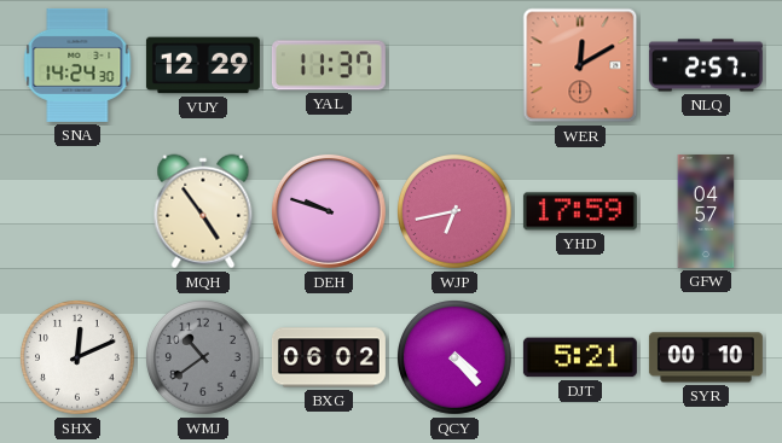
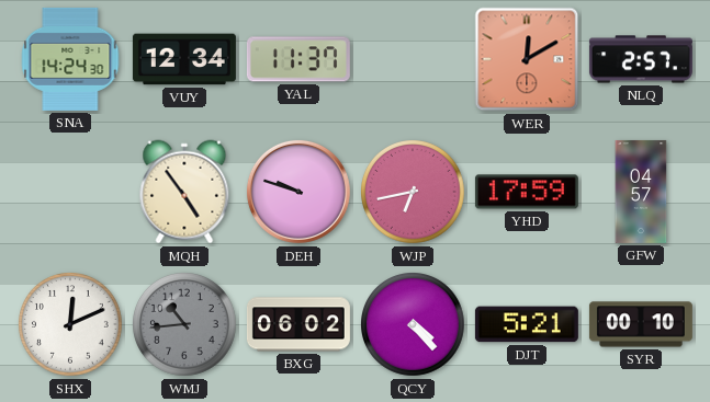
VUY: 12:29 -> 12:34 (184, 59)
WMJ: 10:39 -> 10:44 (185, 325)
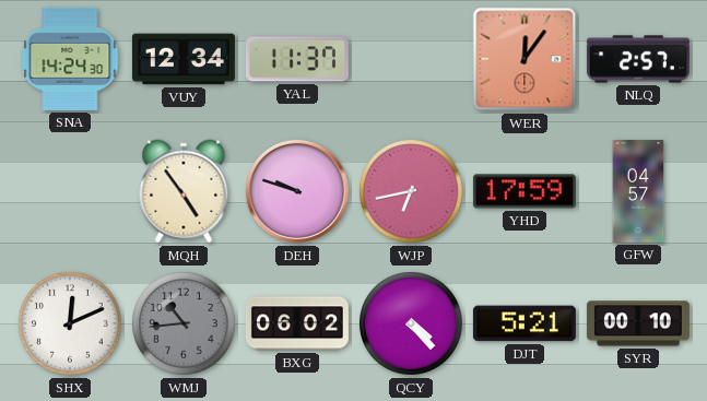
WER: 12:10 -> 12:06 (525, 59)
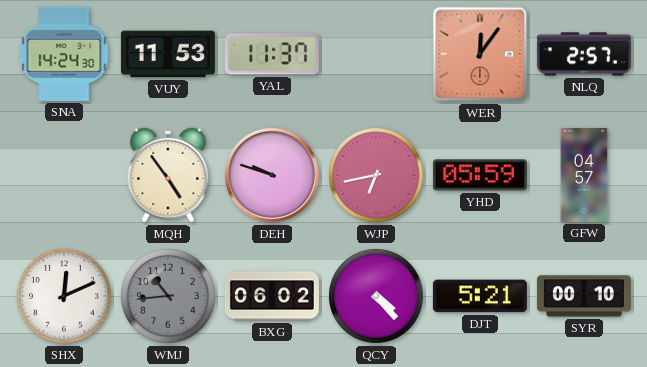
VUY: 12:34 -> 11:53 (168, 54)
YHD: 17:59 -> 05:59 (480, 175)
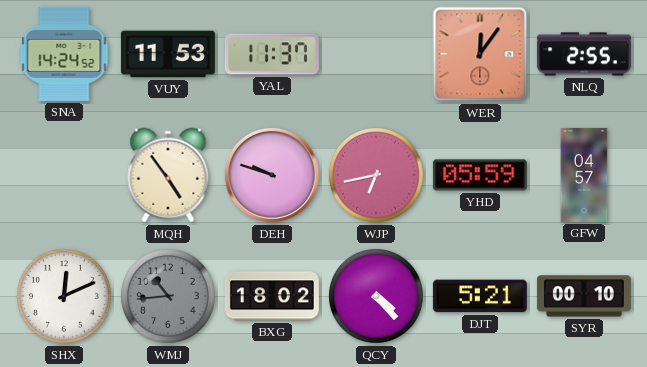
SNA: 14:24:30 -> 14:24:52 (64, 54)
NLQ: 2:57 -> 2:55 (584, 54)
BXG: 06:02 -> 18:02 (272, 296)
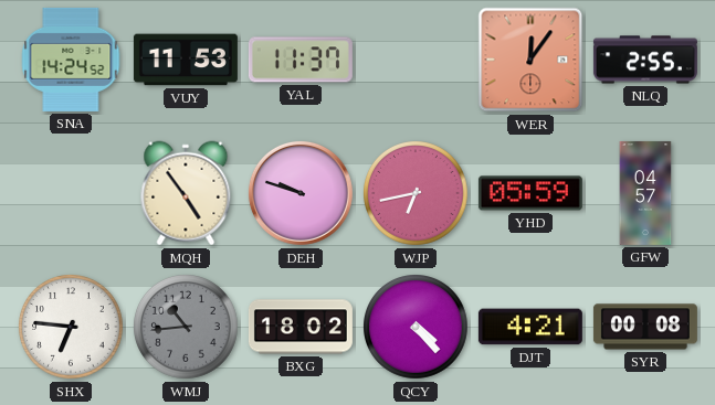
SHX: 12:11 -> 6:46 (72, 328)
DJT: 5:21 -> 4:21 (530, 327)
SYR: 00:10 -> 00:08 (645, 327)
